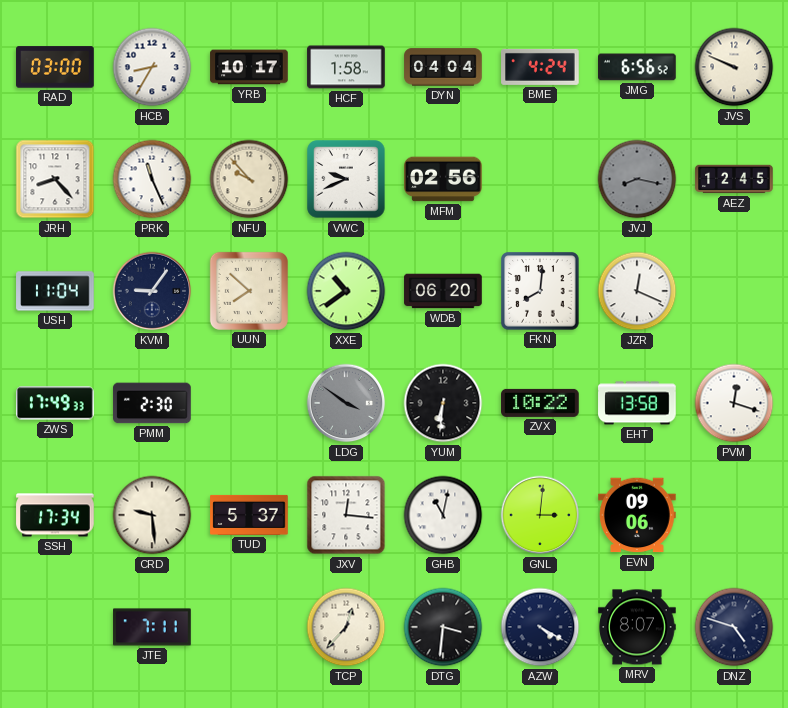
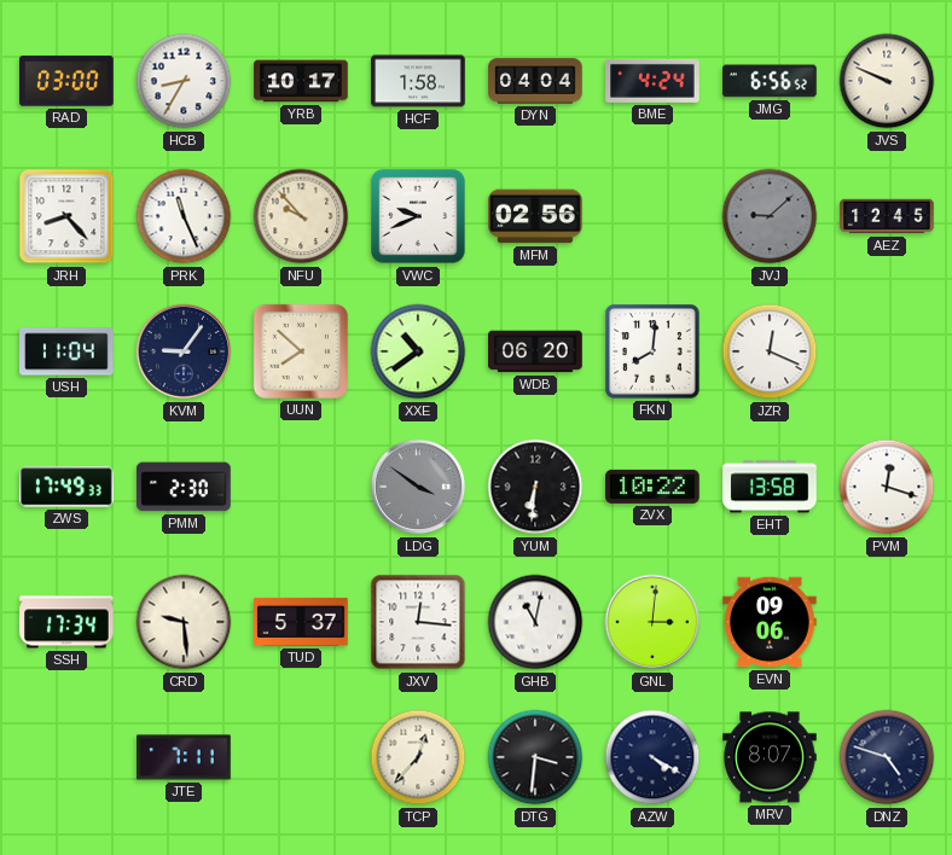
JVJ: 8:17 -> 9:08 (770, 216)
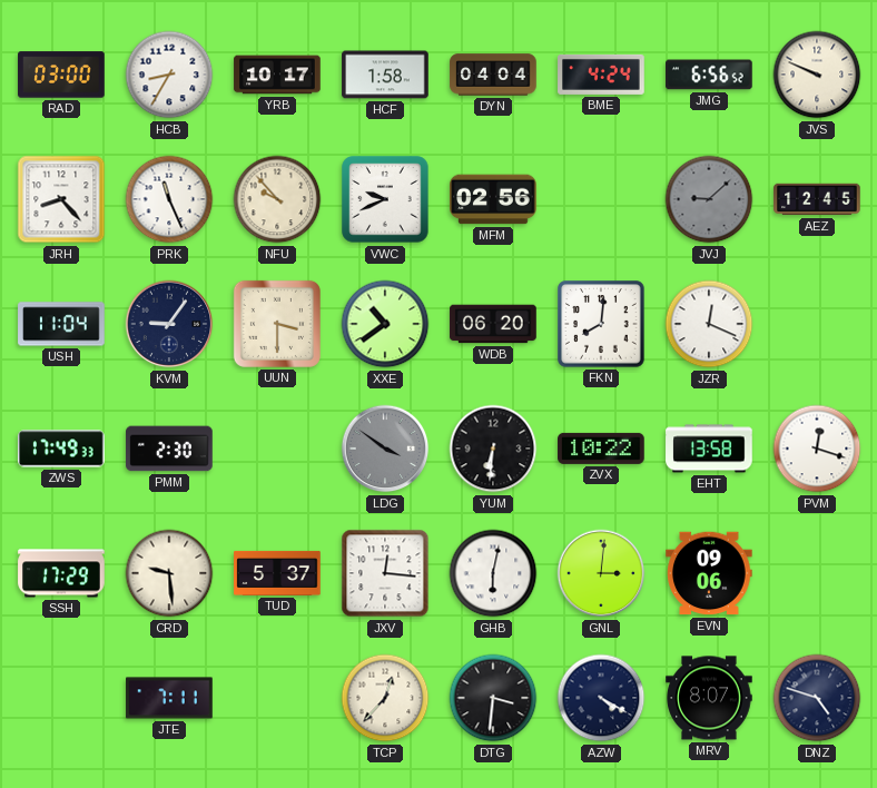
UUN: 7:52 -> 3:30 (277, 324)
SSH: 17:34 -> 17:29 (61, 573)
GHB: 11:02 -> 6:02 (493, 573)
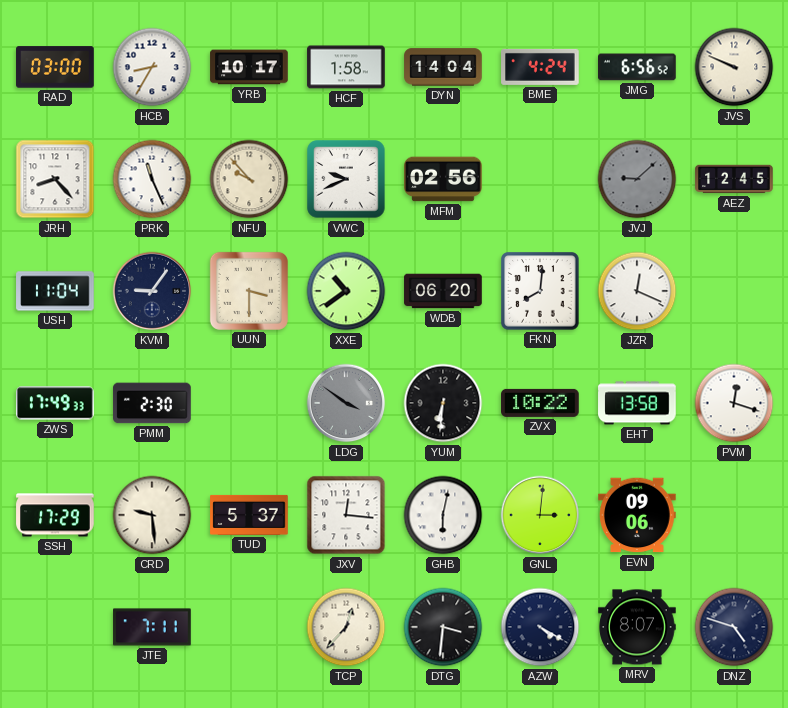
DYN: 04:04 -> 14:04 (443, 67)
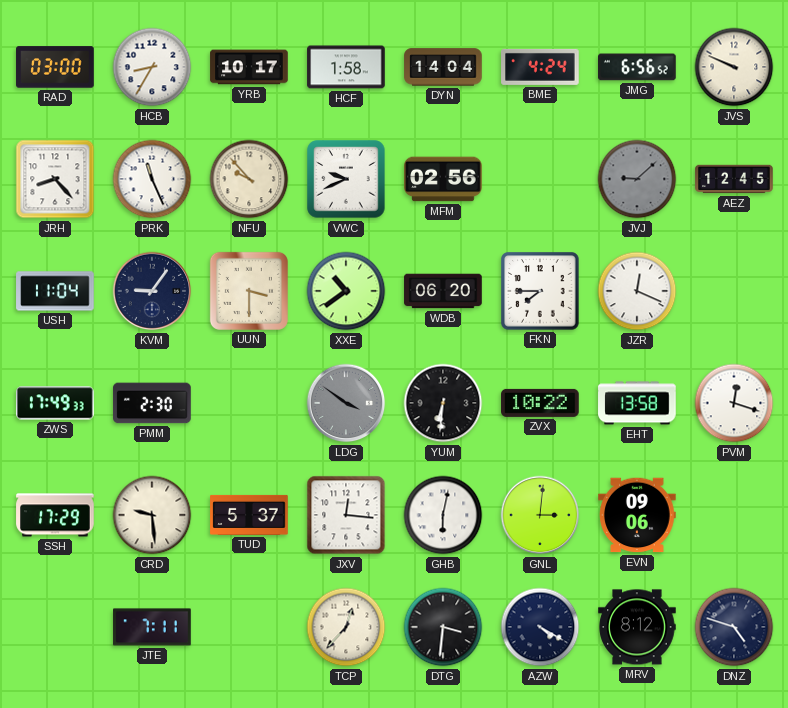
FKN: 8:01 -> 7:45 (540, 291)
MRV: 8:07 -> 8:12 (637, 627)
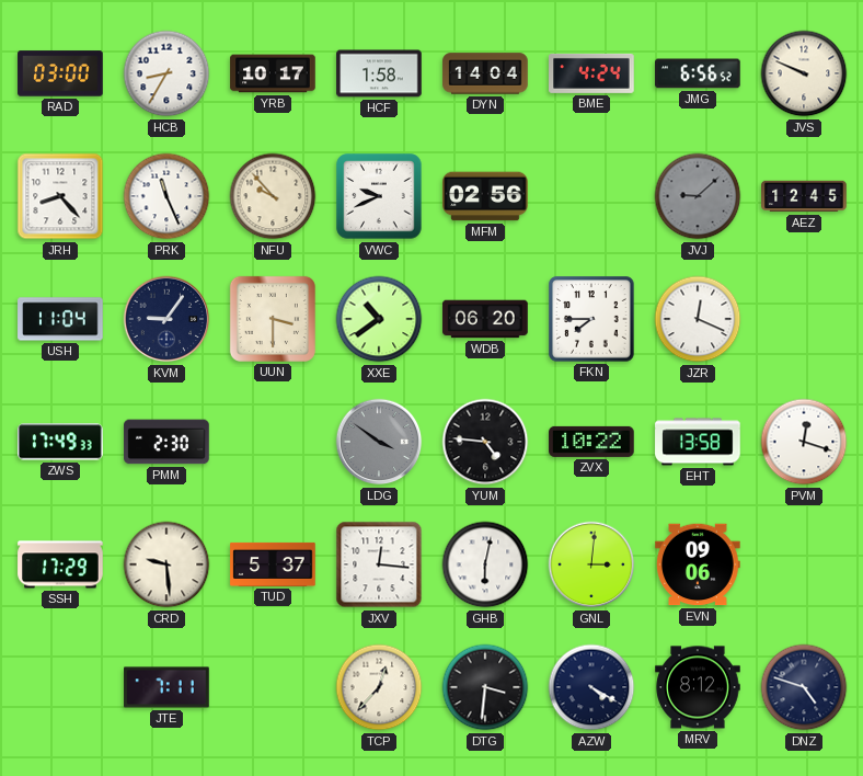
YUM: 6:31 -> 4:46 (485, 442)
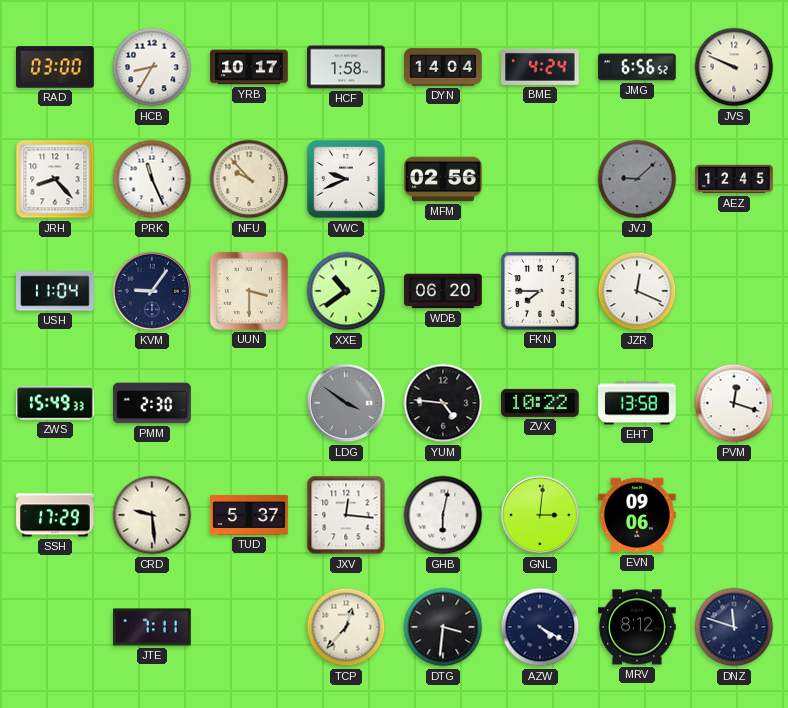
ZWS: 17:49 -> 15:49 (56, 403)
DNZ: 4:48 -> 11:48 (734, 627)
